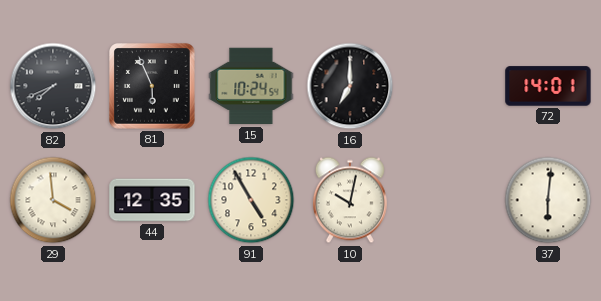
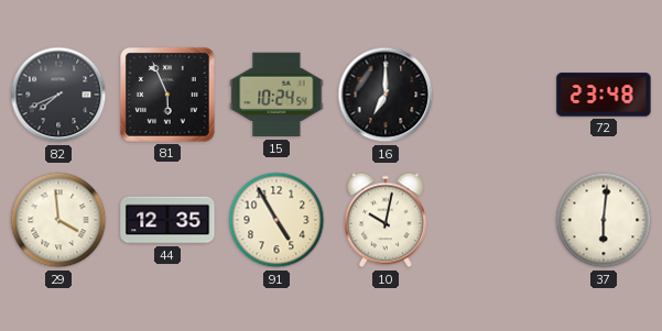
72: 14:01 -> 23:48 (604, 95)
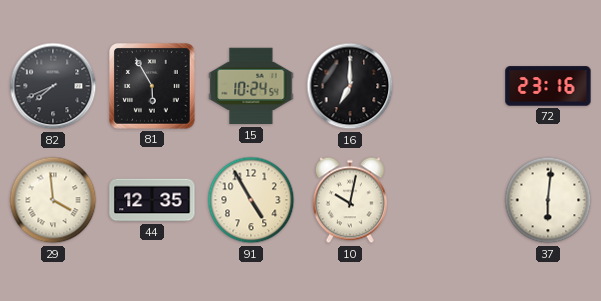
81: 5:56 -> 5:55 (153, 87)
72: 23:48 -> 23:16 (548, 86)
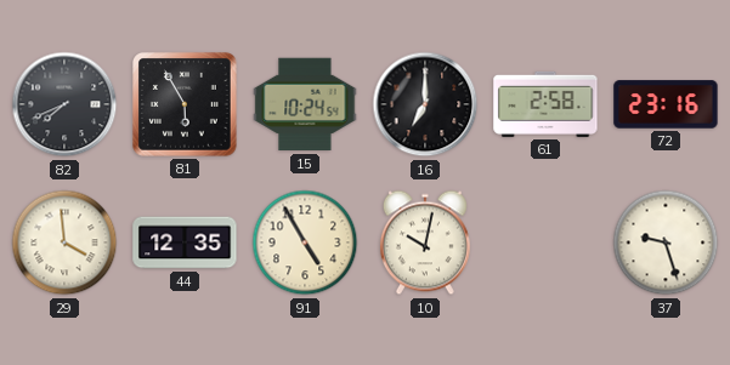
61: none -> 2:58 (545, 104)
37: 6:01 -> 9:27 (666, 243)
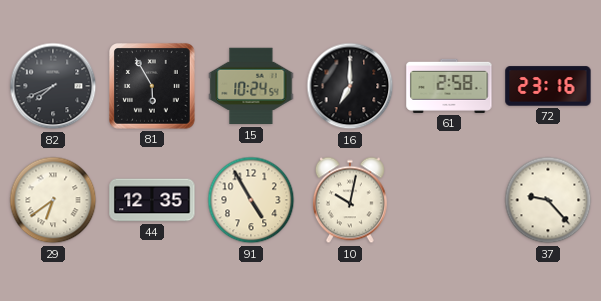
29: 3:59 -> 6:39 (53, 200)
37: 9:27 -> 9:23 (548, 200)
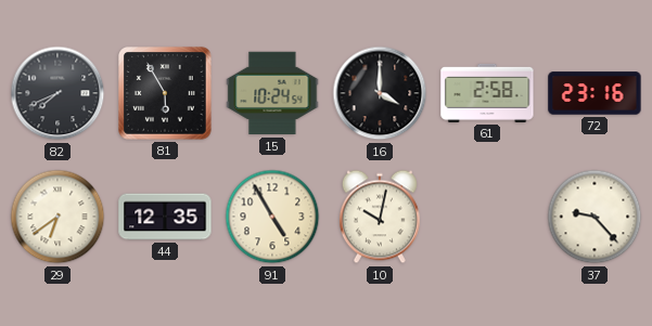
16: 7:00 -> 4:00 (380, 93)
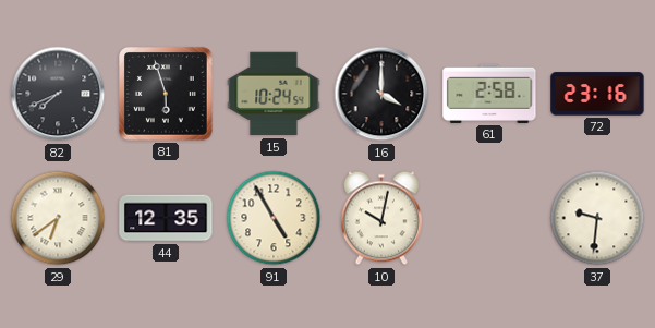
81: 5:55 -> 5:57 (167, 95)
37: 9:23 -> 9:31 (597, 218)
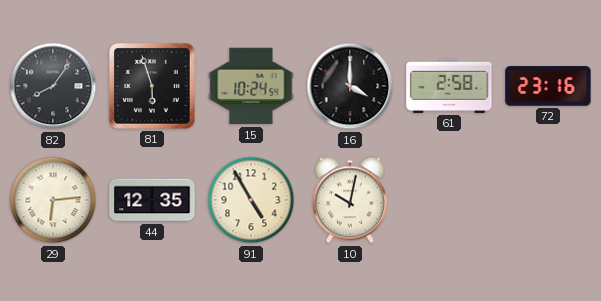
82: 7:41 -> 8:06 (53, 86)
29: 6:39 -> 6:14 (53, 200)
37: 9:31 -> none (597, 218)
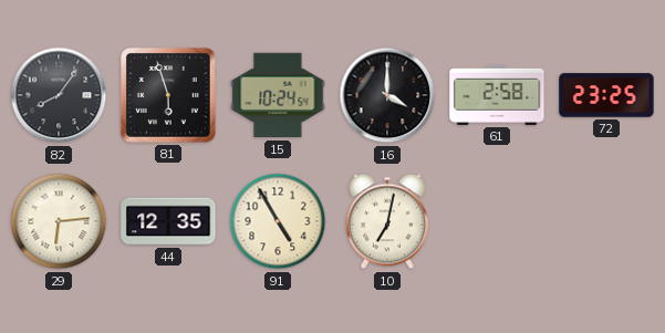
72: 23:16 -> 23:25 (606, 95)
10: 10:02 -> 7:02 (387, 221)
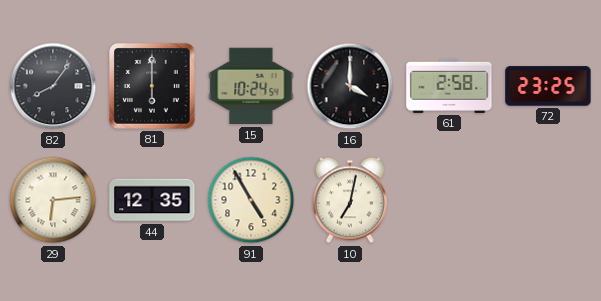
81: 5:57 -> 6:00 (153, 87)
